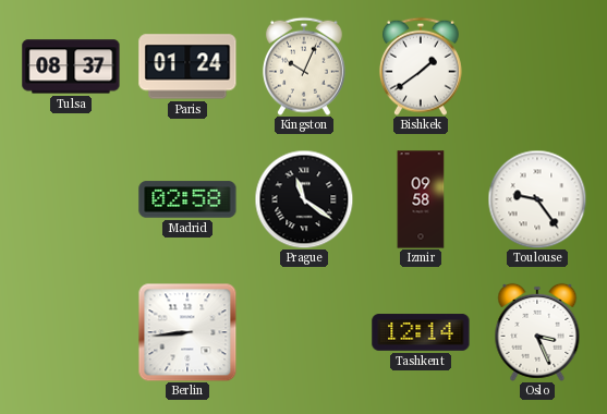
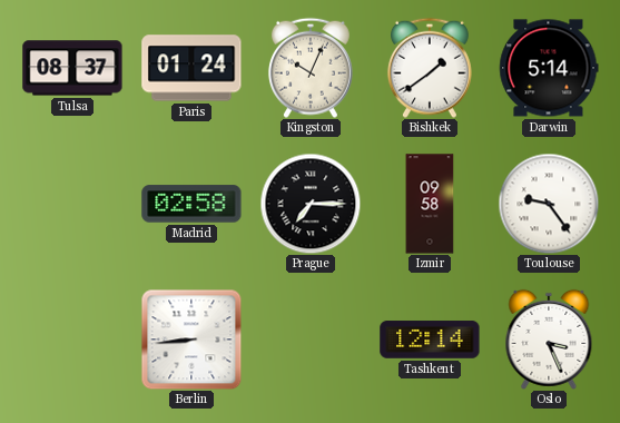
Darwin: none -> 5:14 (549, 68)
Prague: 11:21 -> 7:15 (311, 204)
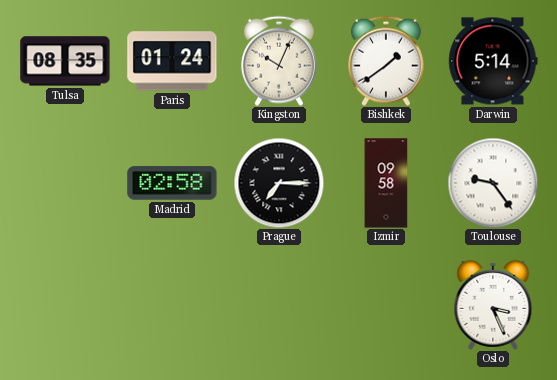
Tulsa: 08:37 -> 08:35 (65, 61)
Berlin: 8:44 -> none (191, 340)
Tashkent: 12:14 -> none (430, 340)
